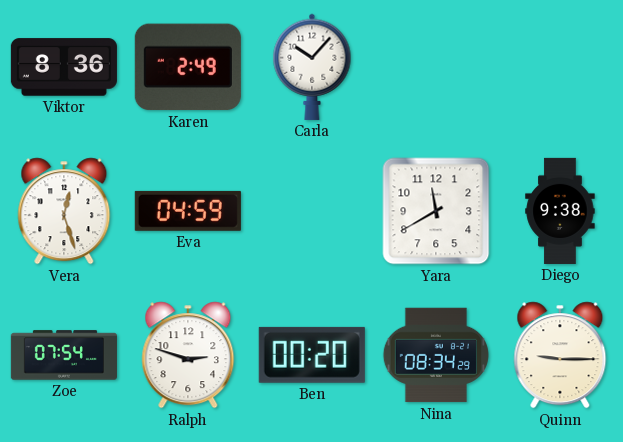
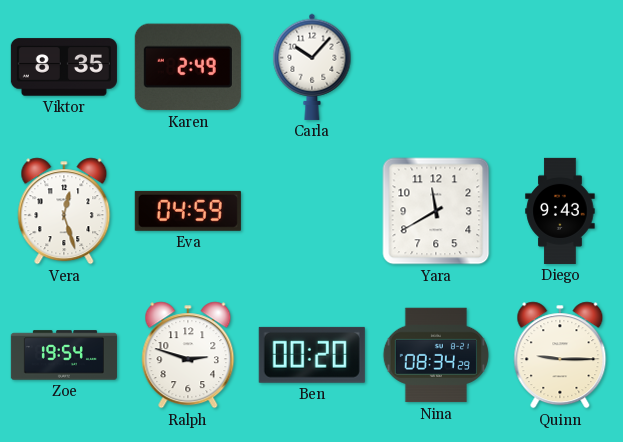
Viktor: 8:36 -> 8:35 (64, 67)
Diego: 9:38 -> 9:43 (560, 211)
Zoe: 07:54 -> 19:54 (64, 355)
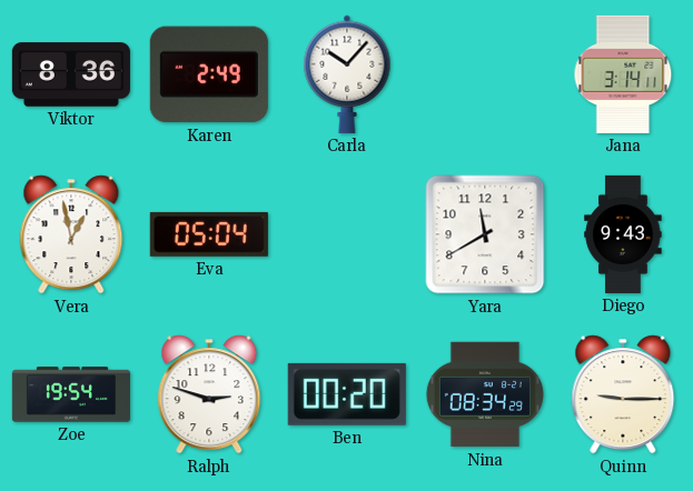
Viktor: 8:35 -> 8:36 (71, 74)
Jana: none -> 3:14 (623, 74)
Vera: 12:27 -> 12:58 (71, 234)
Eva: 04:59 -> 05:04 (209, 234)
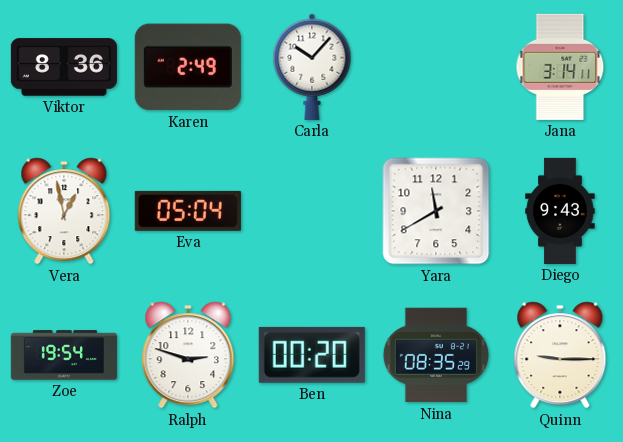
Nina: 08:34 -> 08:35 (436, 355)
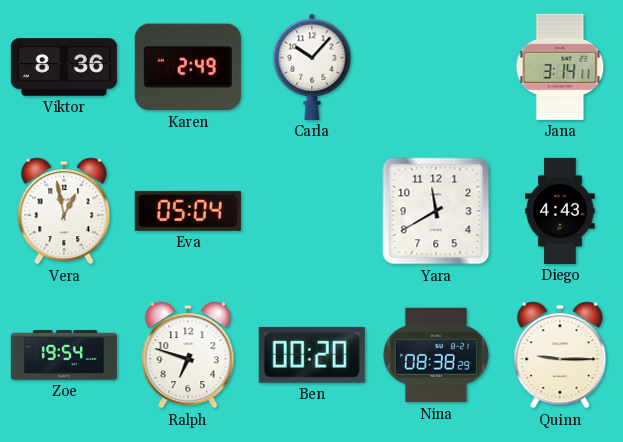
Diego: 9:43 -> 4:43 (560, 211)
Ralph: 2:48 -> 6:48 (188, 355)
Nina: 08:35 -> 08:38 (436, 355)
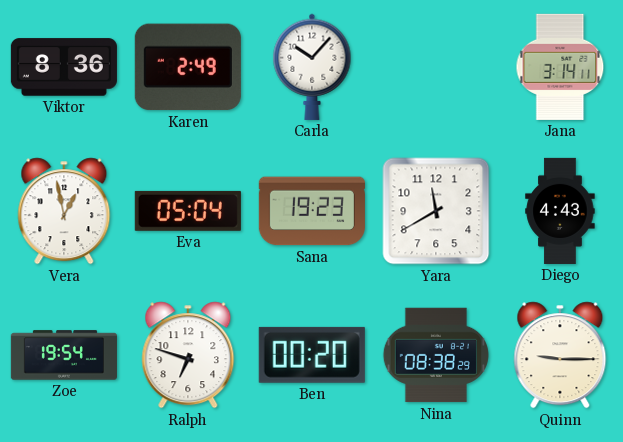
Sana: none -> 19:23 (312, 211)
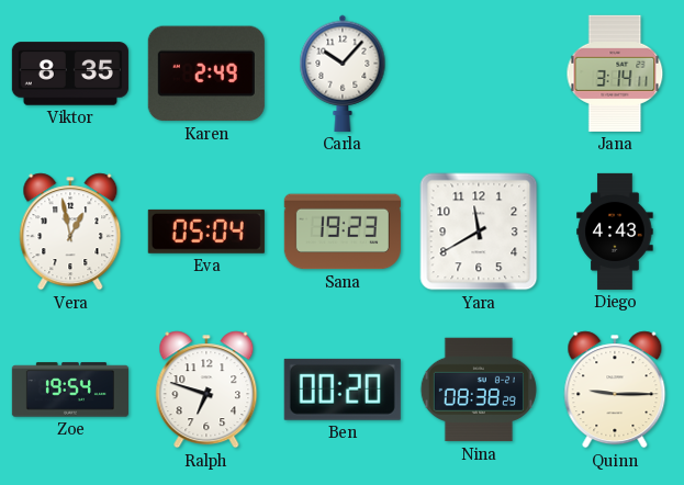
Viktor: 8:36 -> 8:35 (70, 74)
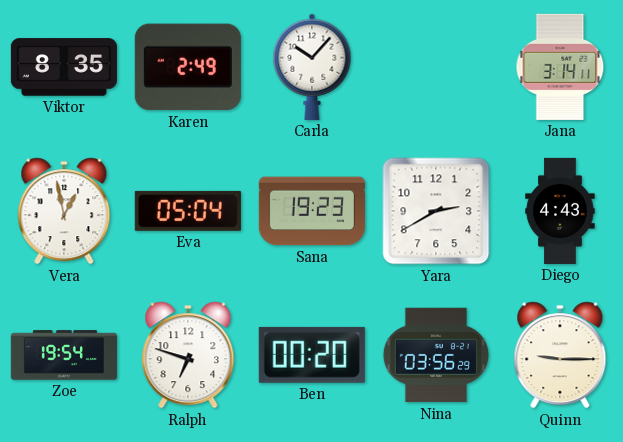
Yara: 11:40 -> 2:40 (436, 211)
Nina: 08:38 -> 03:56 (436, 355)
